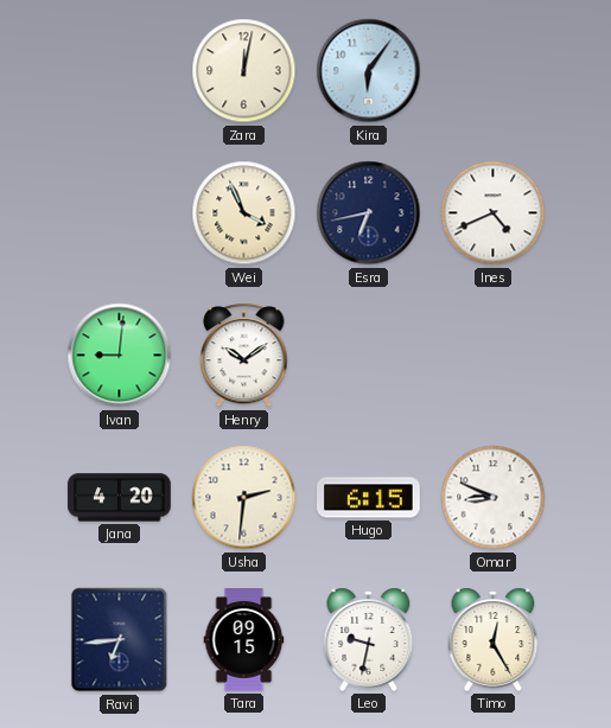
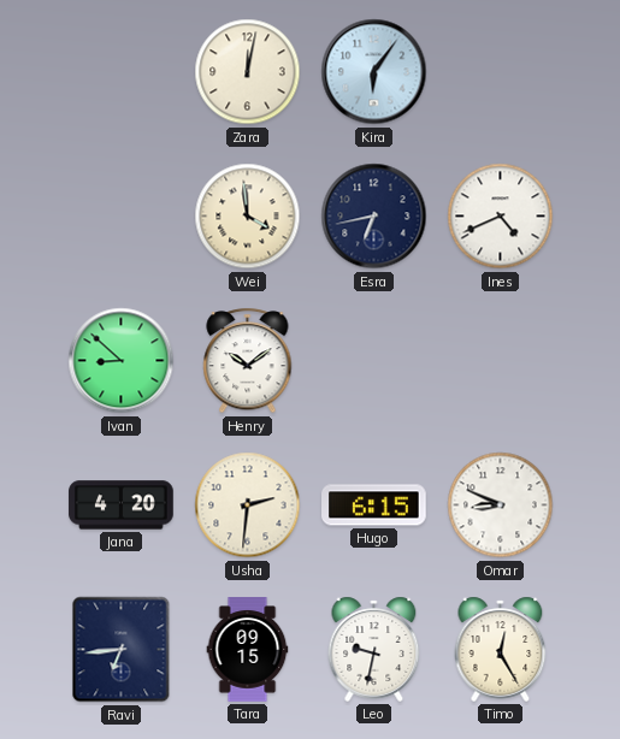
Wei: 3:56 -> 3:59 (248, 217)
Ivan: 9:01 -> 8:52 (122, 361)
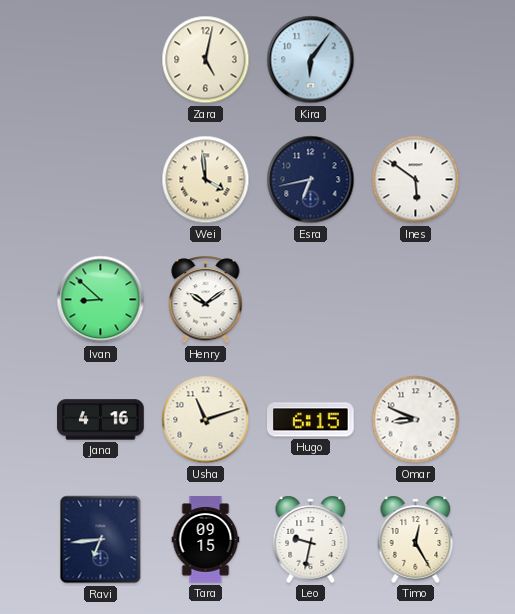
Zara: 12:02 -> 5:02 (206, 60)
Ines: 4:41 -> 5:51 (416, 180)
Jana: 4:20 -> 4:16 (101, 420)
Usha: 2:31 -> 11:12 (206, 420)
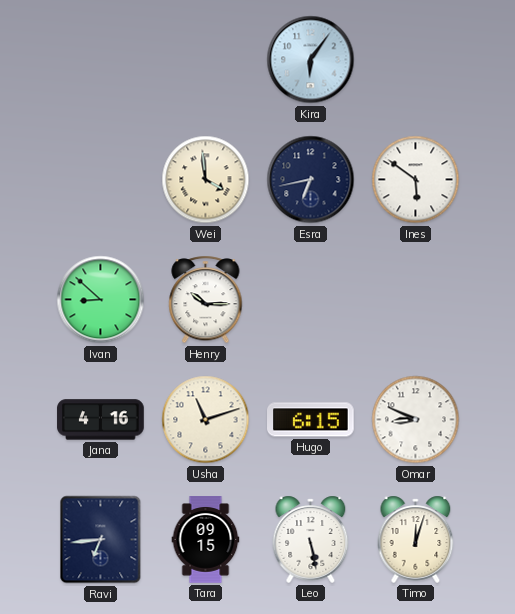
Zara: 5:02 -> none (206, 60)
Henry: 10:09 -> 10:15 (206, 300)
Leo: 9:32 -> 5:28 (311, 539)
Timo: 12:25 -> 12:03 (416, 539)
